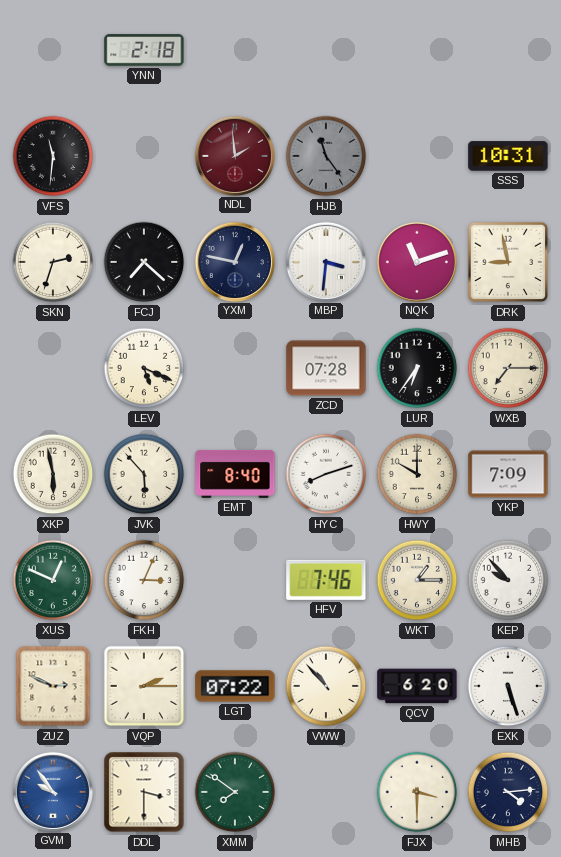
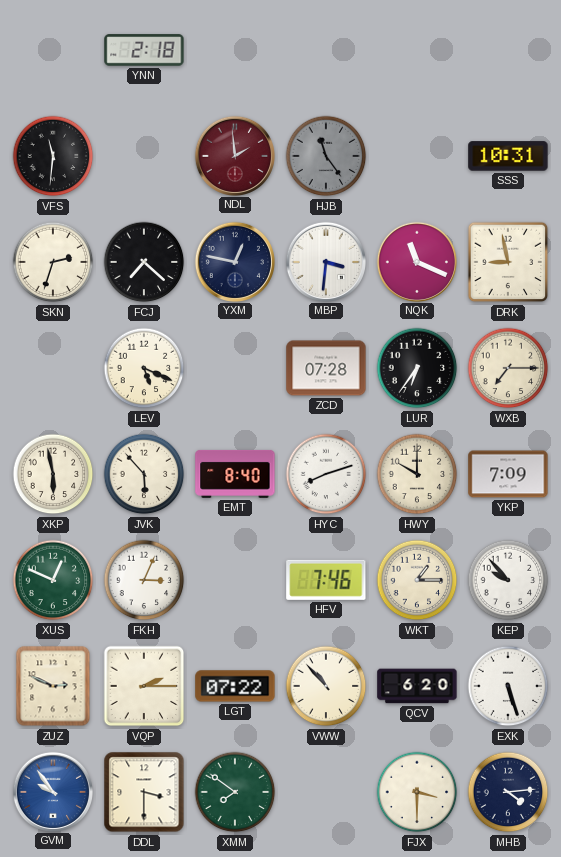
NQK: 11:12 -> 11:19 (416, 261)
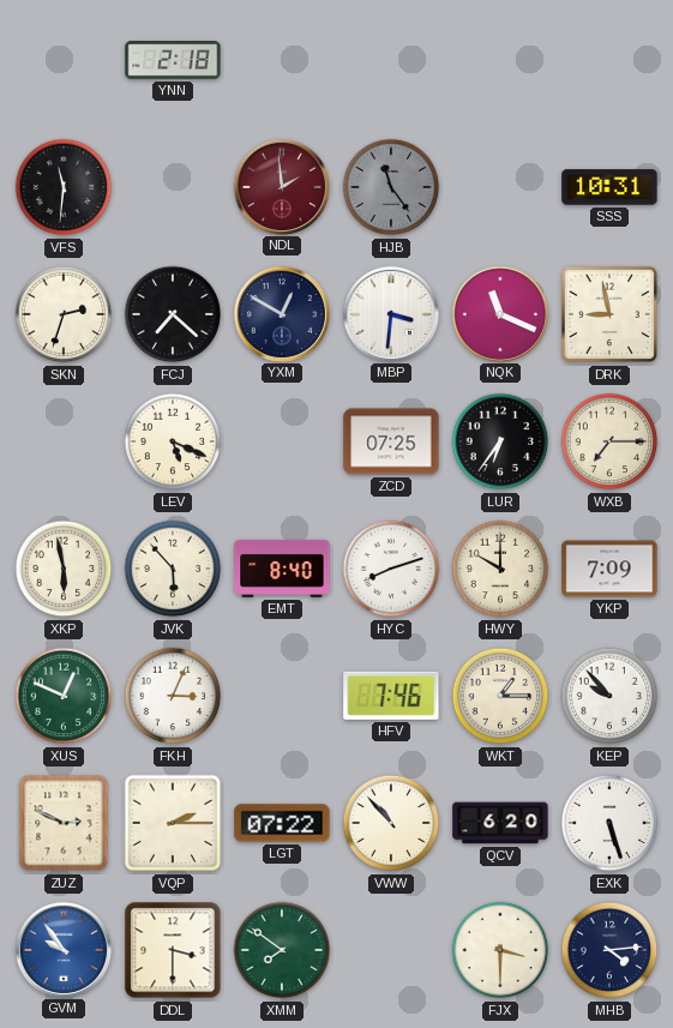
YXM: 12:47 -> 12:50 (281, 313)
ZCD: 07:28 -> 07:25 (391, 441)
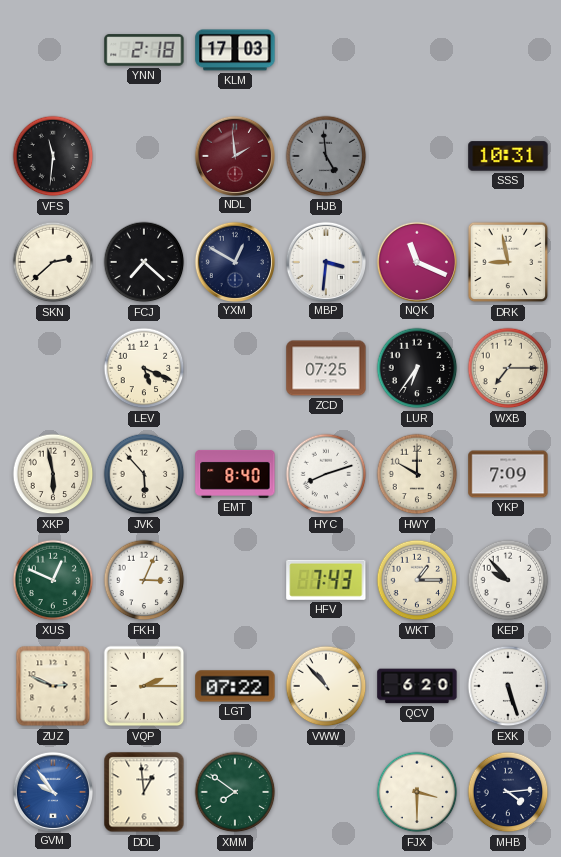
KLM: none -> 17:03 (235, 50)
HJB: 11:24 -> 4:59 (326, 156)
SKN: 2:33 -> 2:38 (53, 262)
HFV: 7:46 -> 7:43 (326, 580)
DDL: 3:30 -> 12:59 (144, 792)
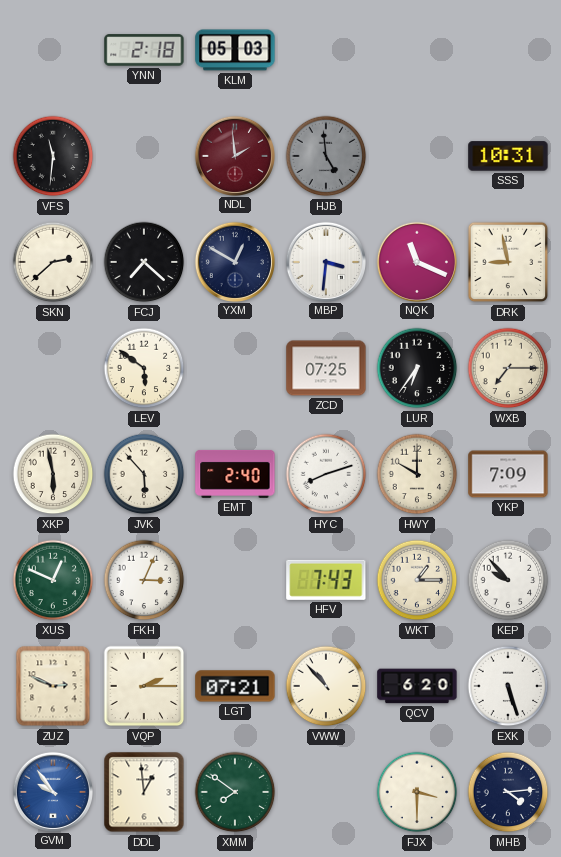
KLM: 17:03 -> 05:03 (235, 50)
LEV: 5:19 -> 5:51 (144, 368)
EMT: 8:40 -> 2:40 (235, 474)
LGT: 07:22 -> 07:21 (235, 686)
